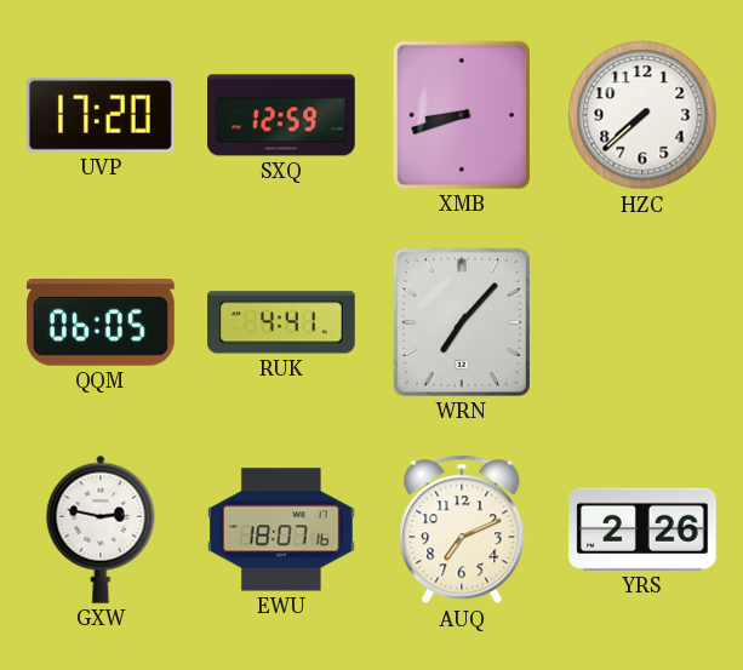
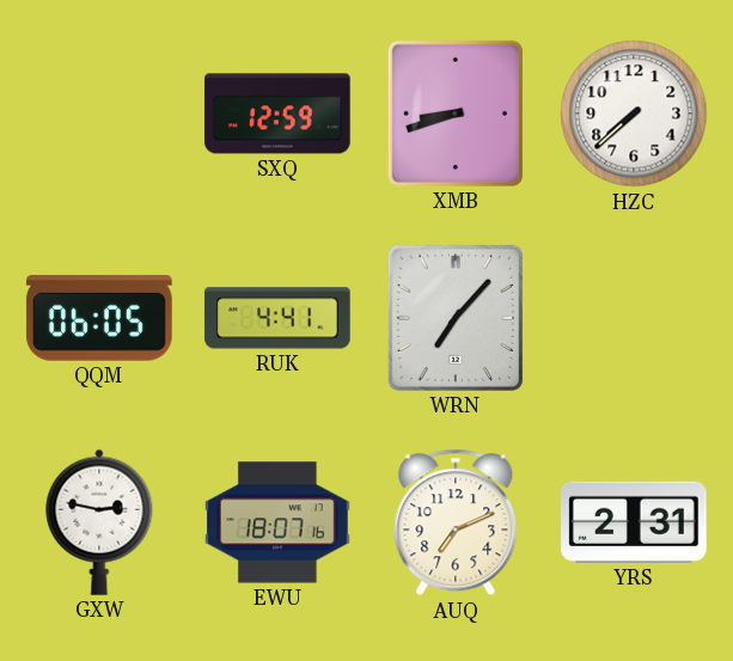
UVP: 17:20 -> none (102, 115)
YRS: 2:26 -> 2:31 (635, 522)
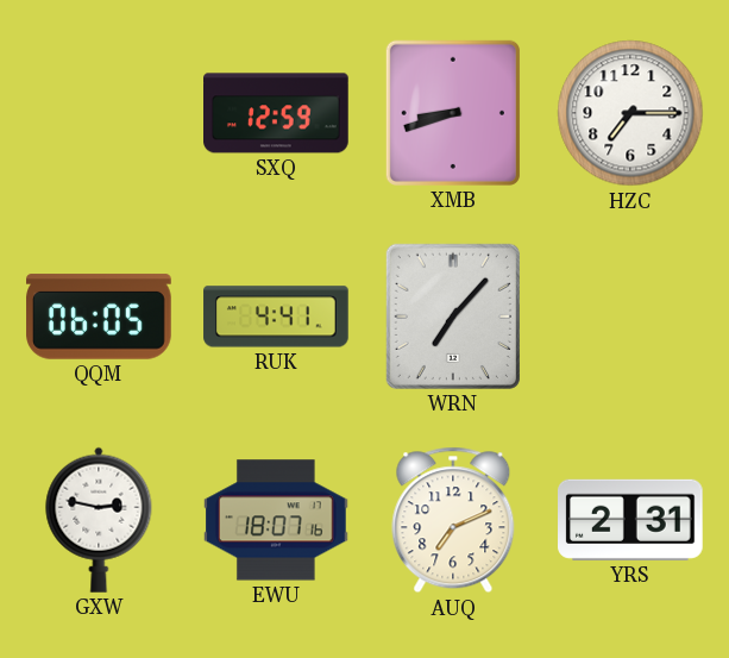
HZC: 7:38 -> 7:15 (630, 113)
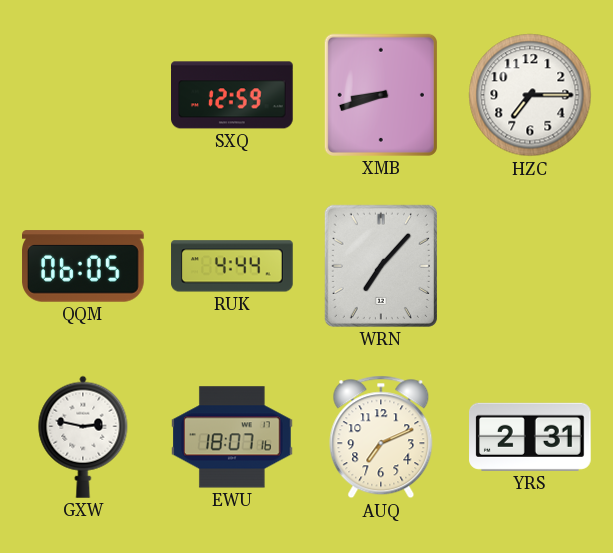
RUK: 4:41 -> 4:44 (232, 266)
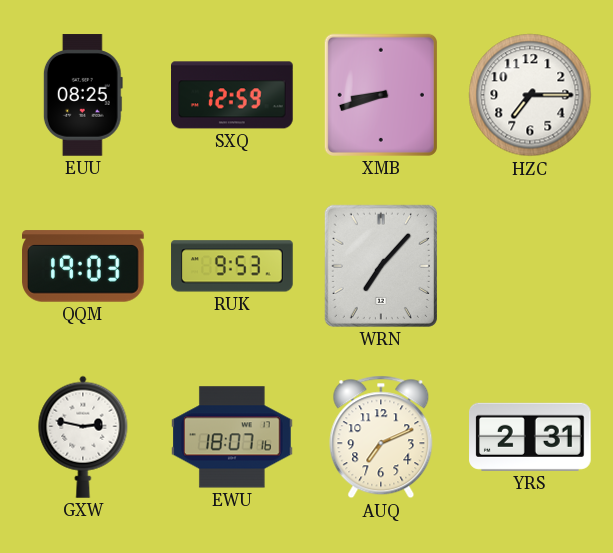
EUU: none -> 08:25 (83, 95)
QQM: 06:05 -> 19:03 (83, 266)
RUK: 4:44 -> 9:53 (232, 266)
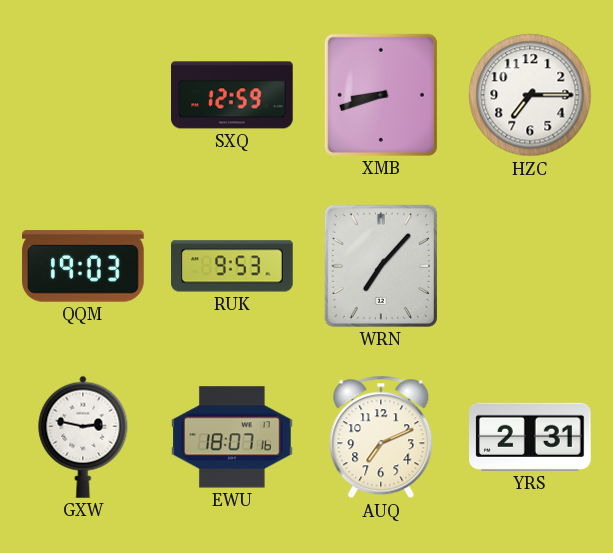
EUU: 08:25 -> none (83, 95)
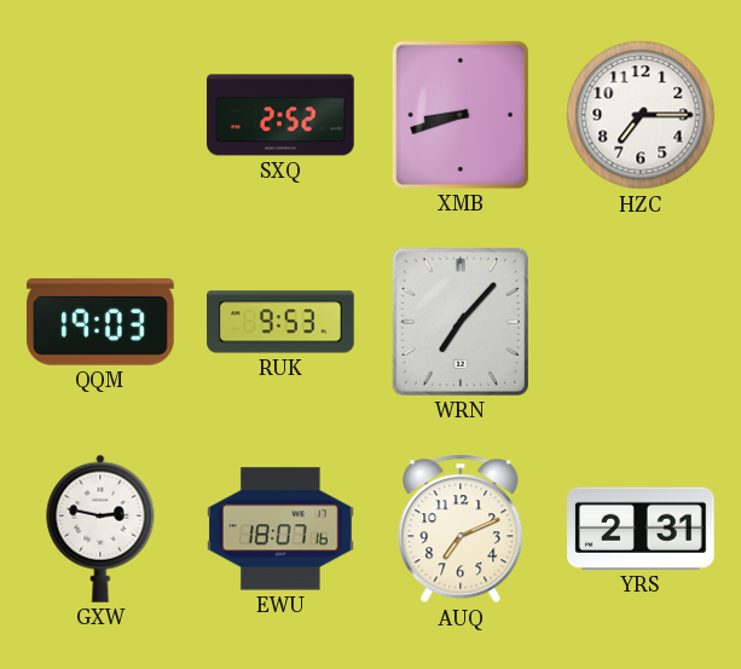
SXQ: 12:59 -> 2:52 (282, 115)
